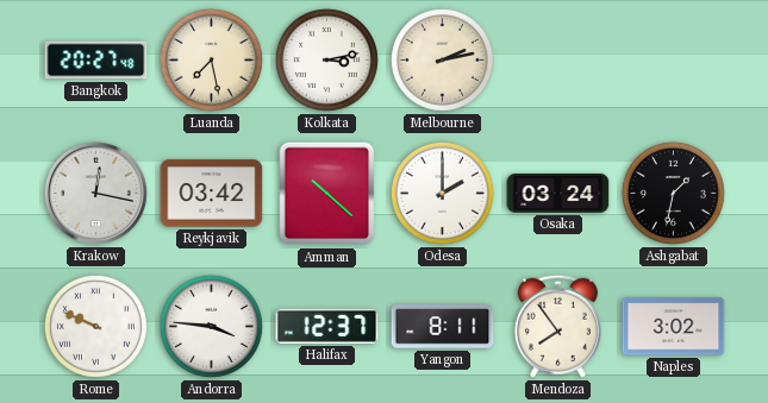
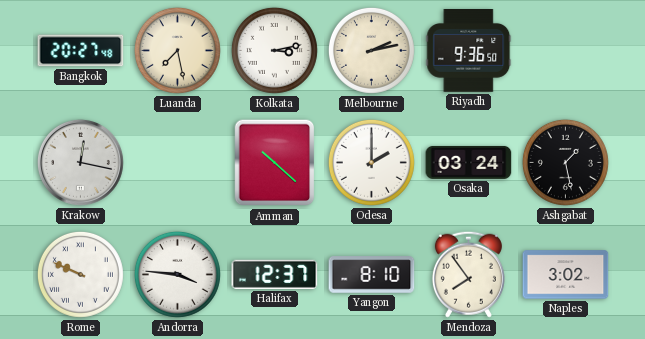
Riyadh: none -> 9:36 (469, 51)
Reykjavik: 03:42 -> none (212, 194)
Ashgabat: 1:32 -> 1:28 (565, 162)
Yangon: 8:11 -> 8:10 (372, 275)
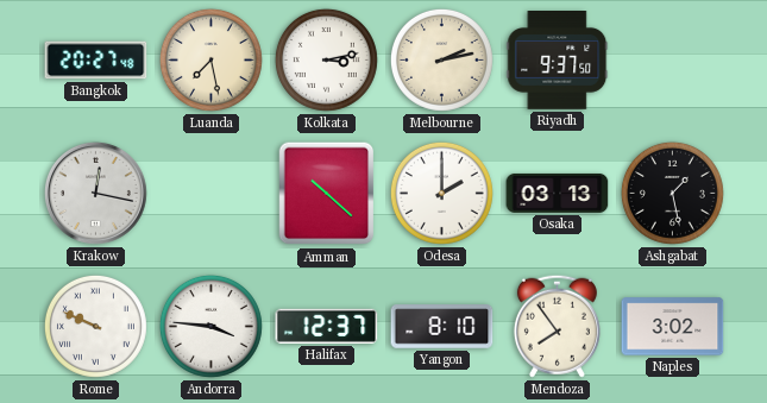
Riyadh: 9:36 -> 9:37 (558, 61)
Osaka: 03:24 -> 03:13 (558, 193)
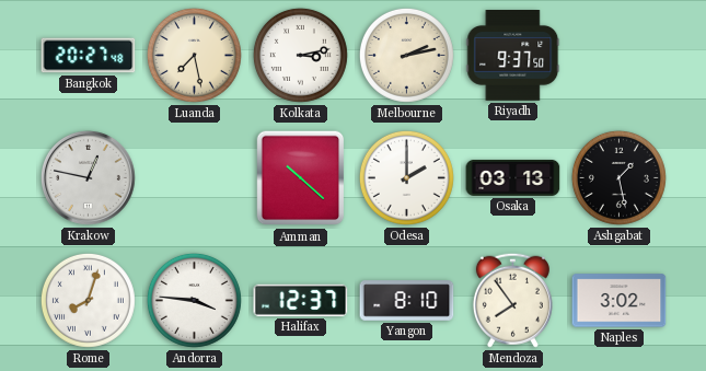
Krakow: 12:17 -> 12:47 (89, 178)
Rome: 9:49 -> 8:03 (88, 300)
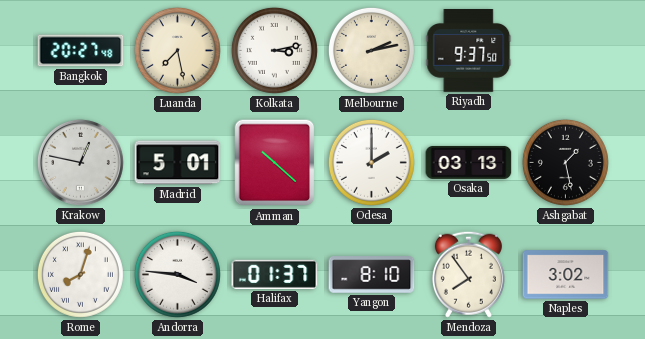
Madrid: none -> 5:01 (178, 163)
Halifax: 12:37 -> 01:37 (275, 274)
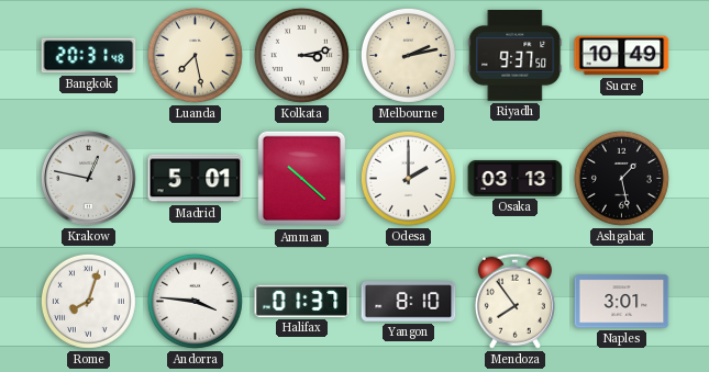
Bangkok: 20:27 -> 20:31 (89, 56)
Sucre: none -> 10:49 (622, 56)
Naples: 3:02 -> 3:01 (622, 302)
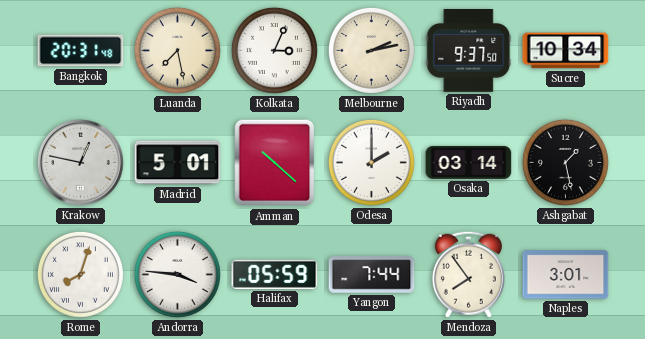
Kolkata: 3:13 -> 3:04 (274, 50)
Sucre: 10:49 -> 10:34 (566, 51)
Osaka: 03:13 -> 03:14 (469, 162)
Halifax: 01:37 -> 05:59 (275, 274)
Yangon: 8:10 -> 7:44 (372, 275)
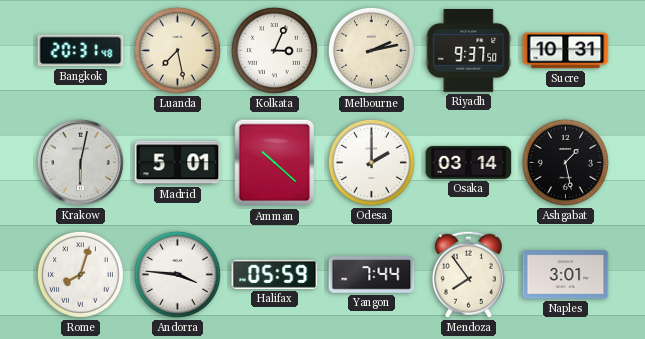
Sucre: 10:34 -> 10:31 (566, 51)
Krakow: 12:47 -> 6:02 (81, 163)
